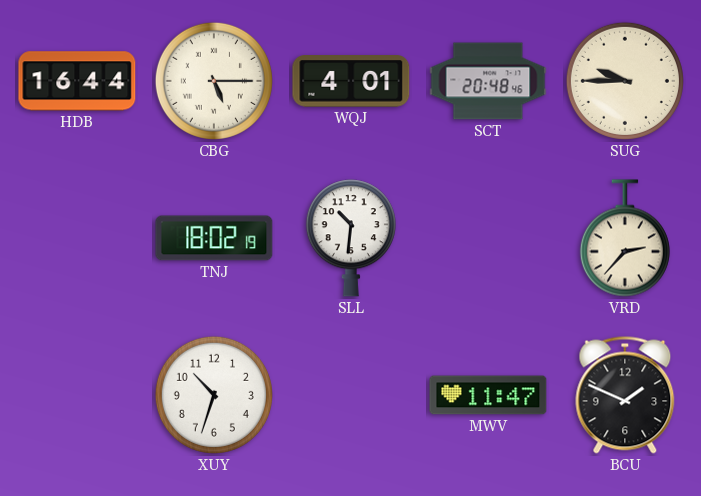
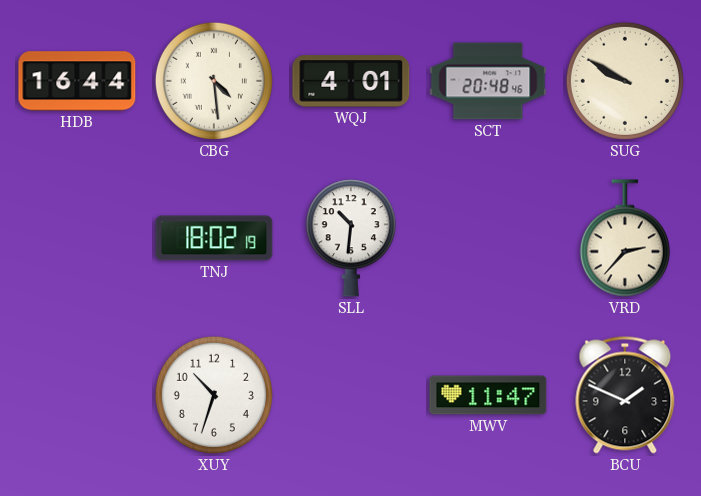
CBG: 5:15 -> 4:29 (214, 81)
SUG: 9:45 -> 9:50 (625, 81)
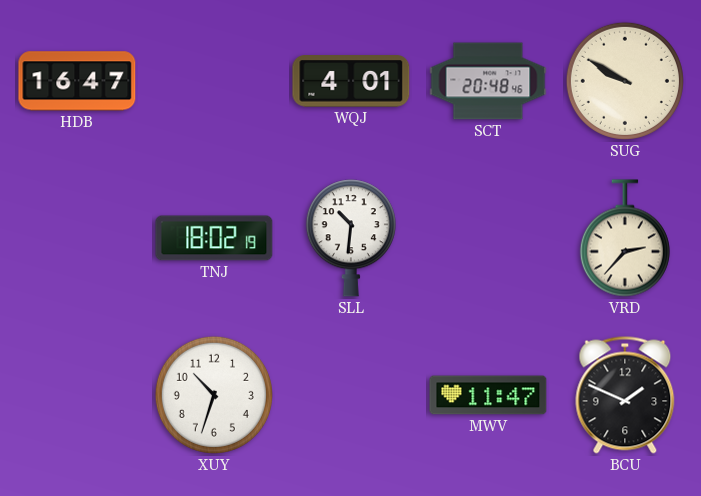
HDB: 16:44 -> 16:47 (77, 81)
CBG: 4:29 -> none (214, 81)
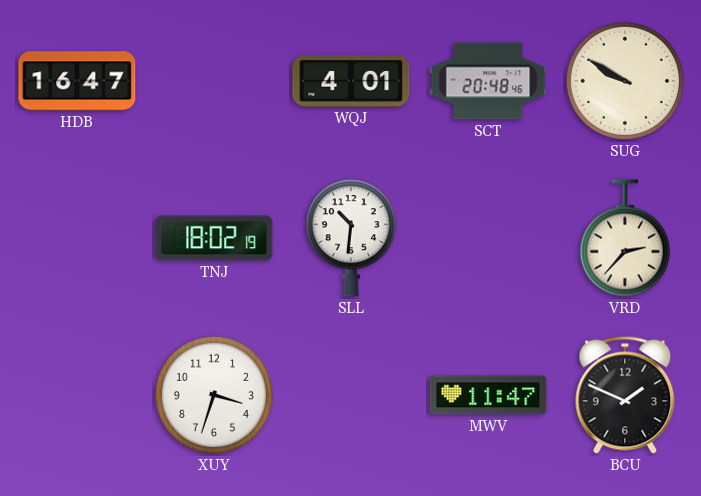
XUY: 10:33 -> 3:33 (214, 395)
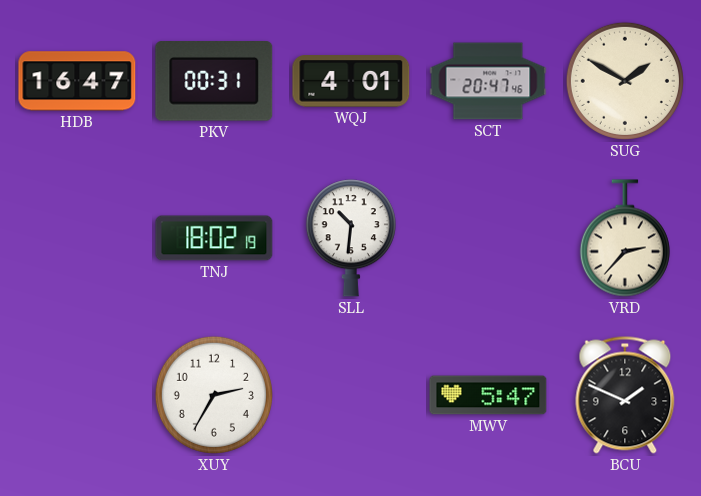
PKV: none -> 00:31 (214, 82)
SCT: 20:48 -> 20:47 (488, 81)
SUG: 9:50 -> 1:50 (625, 81)
XUY: 3:33 -> 2:35 (214, 395)
MWV: 11:47 -> 5:47 (488, 395)
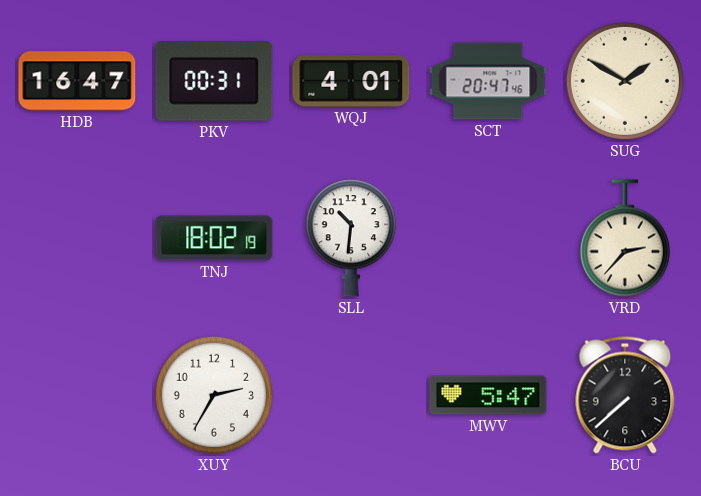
BCU: 1:49 -> 7:38 (625, 395)
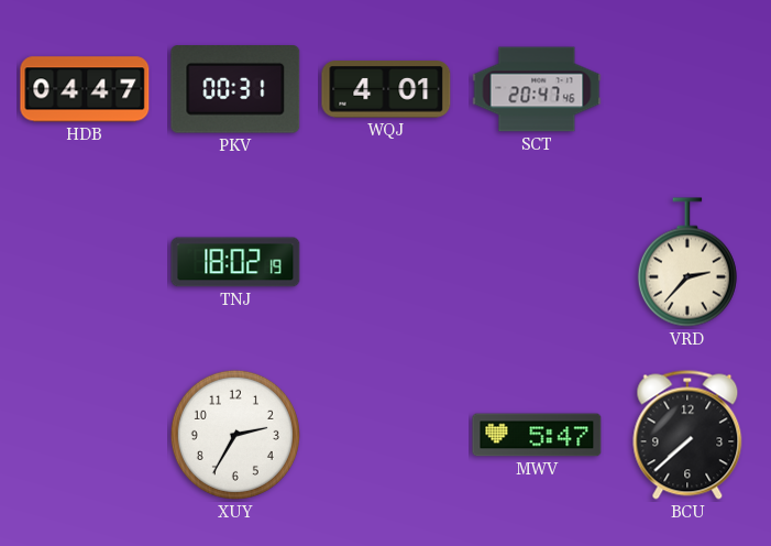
HDB: 16:47 -> 04:47 (85, 89)
SUG: 1:50 -> none (625, 81)
SLL: 10:31 -> none (351, 238)
